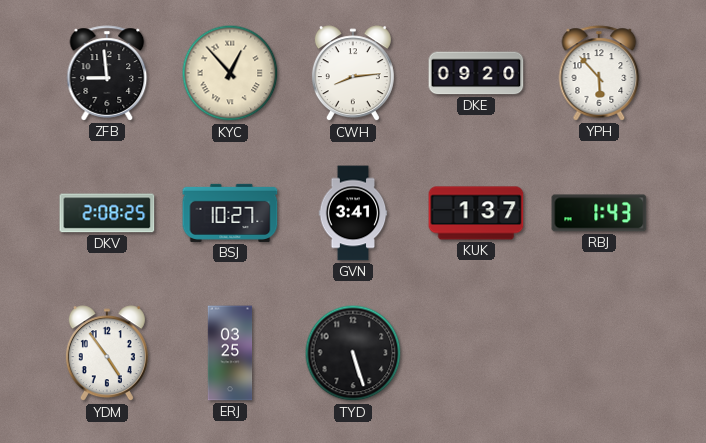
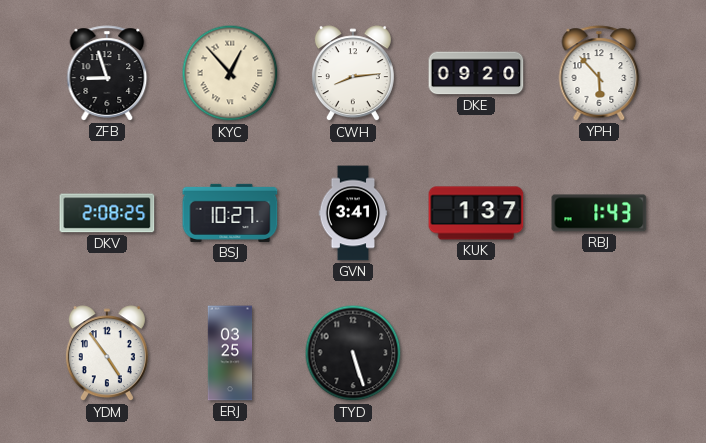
ZFB: 8:59 -> 8:57 (107, 73)
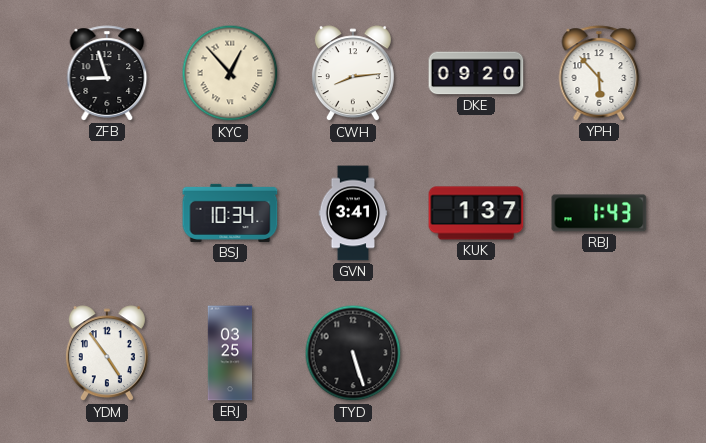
DKV: 2:08 -> none (107, 213)
BSJ: 10:27 -> 10:34 (230, 213)
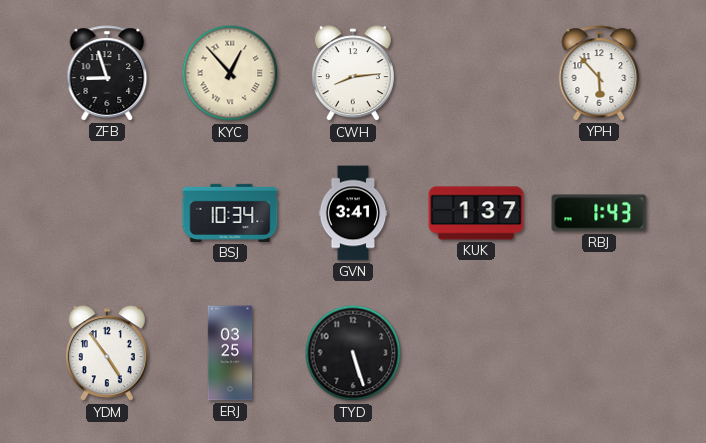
DKE: 09:20 -> none (476, 73)
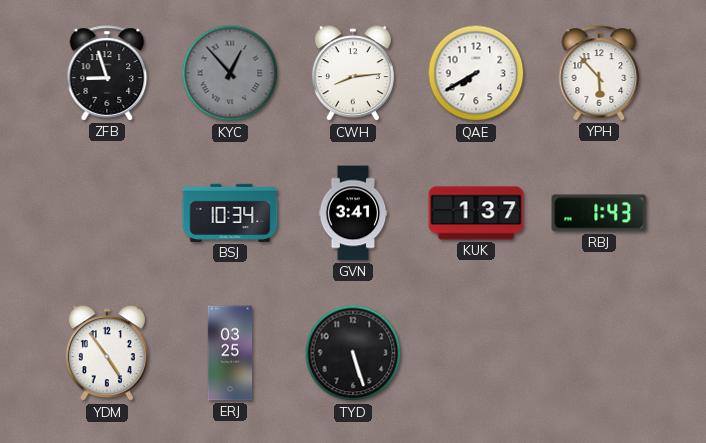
KYC dial: cream -> grey (230, 73)
QAE: none -> 7:40 (476, 73)
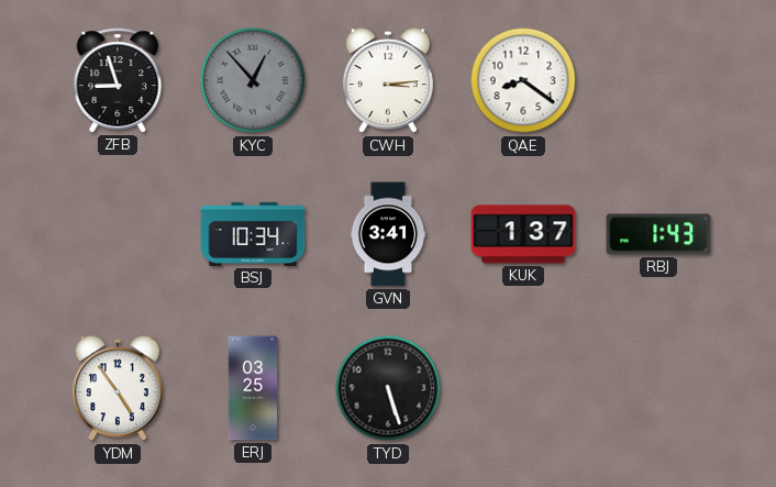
CWH: 8:14 -> 3:14 (388, 81)
QAE: 7:40 -> 8:21 (523, 80)
YPH: 5:53 -> none (599, 73)
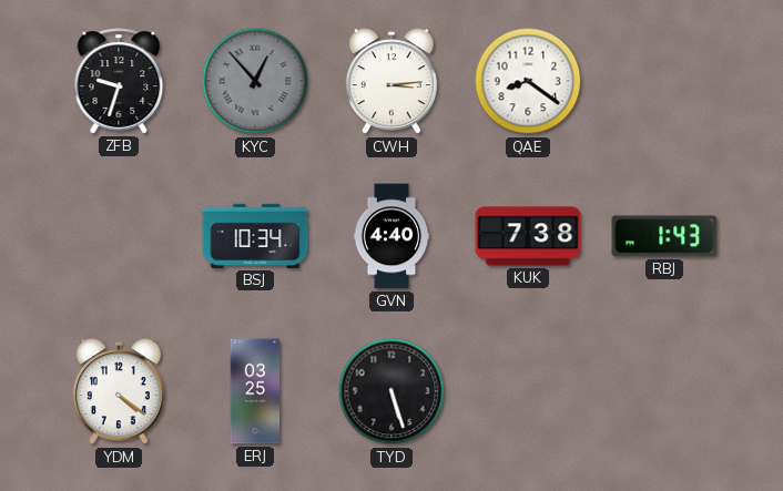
ZFB: 8:57 -> 9:33 (119, 81)
GVN: 3:41 -> 4:40 (391, 236)
KUK: 1:37 -> 7:38 (528, 236)
YDM: 4:54 -> 4:21 (119, 392)
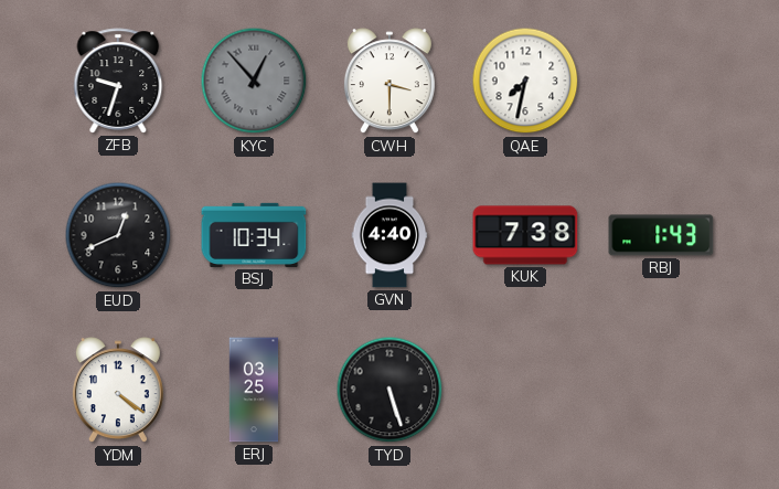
CWH: 3:14 -> 3:30 (390, 82)
QAE: 8:21 -> 7:32 (525, 81)
EUD: none -> 12:41 (118, 235)
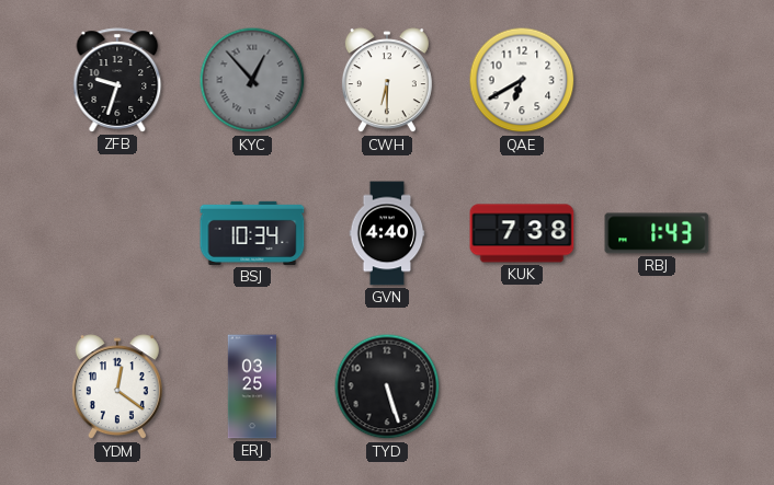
CWH: 3:30 -> 6:30 (387, 81)
QAE: 7:32 -> 6:40 (522, 80)
EUD: 12:41 -> none (118, 235)
YDM: 4:21 -> 12:21 (117, 388)
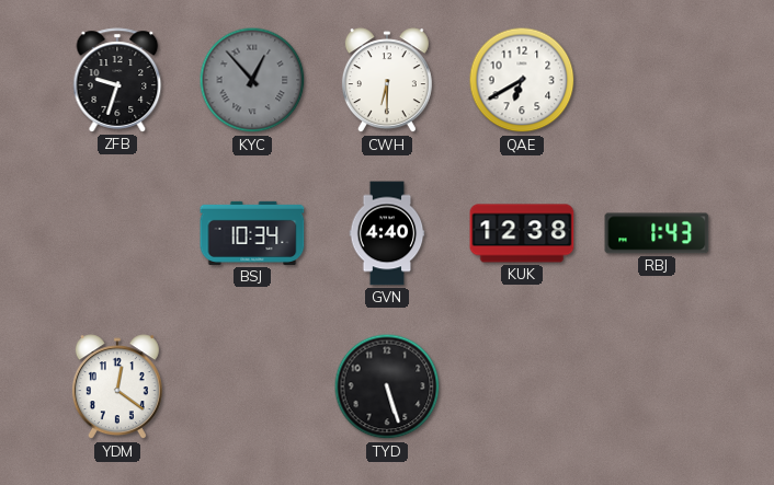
KUK: 7:38 -> 12:38 (522, 233)
ERJ: 03:25 -> none (252, 386)
